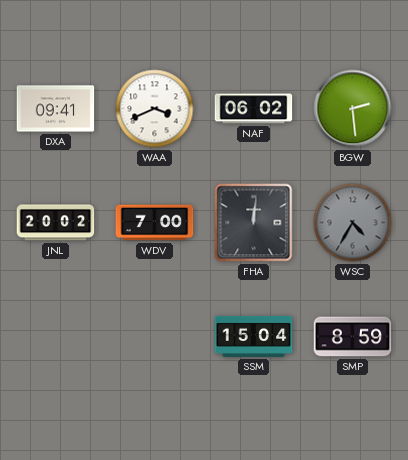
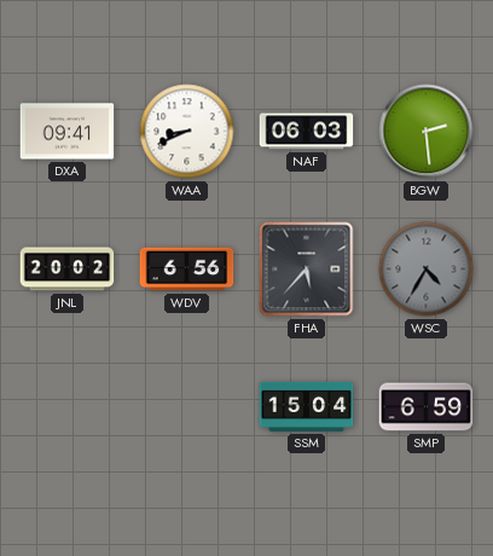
WAA: 3:41 -> 8:41 (187, 132)
NAF: 06:02 -> 06:03 (307, 132)
WDV: 7:00 -> 6:56 (187, 270)
FHA: 12:01 -> 5:37 (307, 270)
SMP: 8:59 -> 6:59 (427, 407)
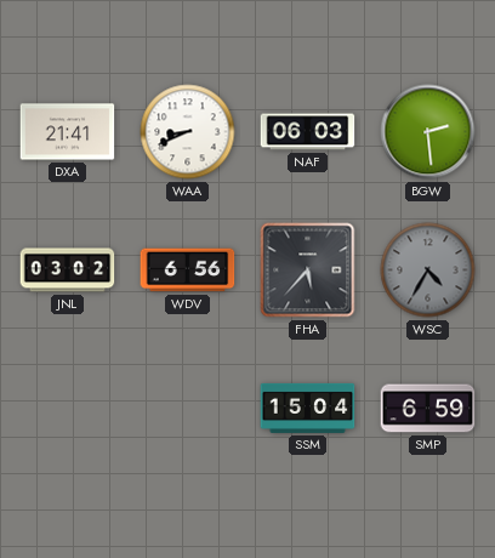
DXA: 09:41 -> 21:41 (68, 132)
JNL: 20:02 -> 03:02 (68, 271)
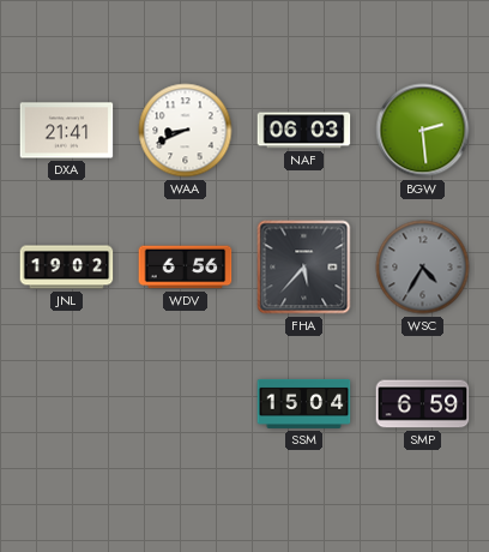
JNL: 03:02 -> 19:02 (67, 268)
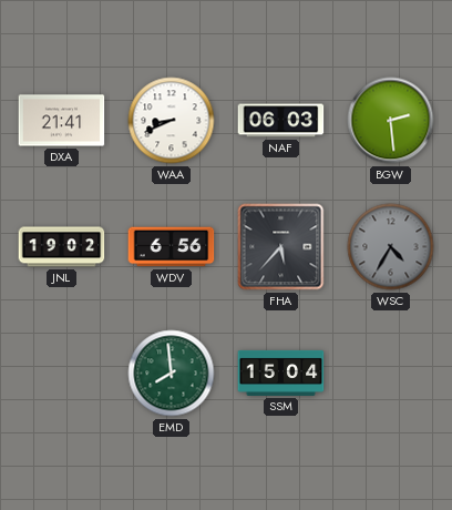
EMD: none -> 7:59 (172, 374)
SMP: 6:59 -> none (423, 404)
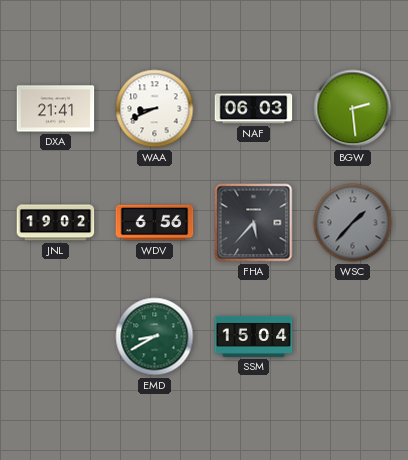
WSC: 4:35 -> 1:37 (353, 223)
EMD: 7:59 -> 8:40 (155, 337)
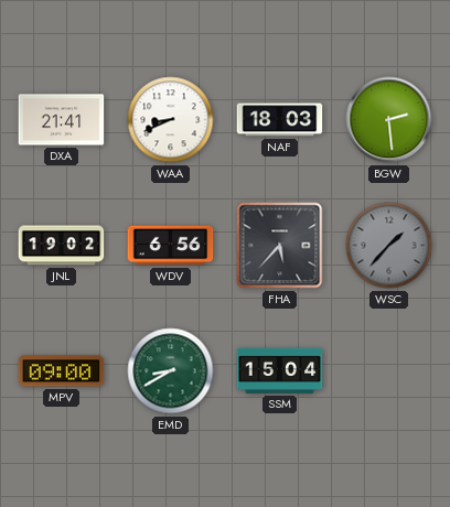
NAF: 06:03 -> 18:03 (280, 120)
MPV: none -> 09:00 (62, 371)
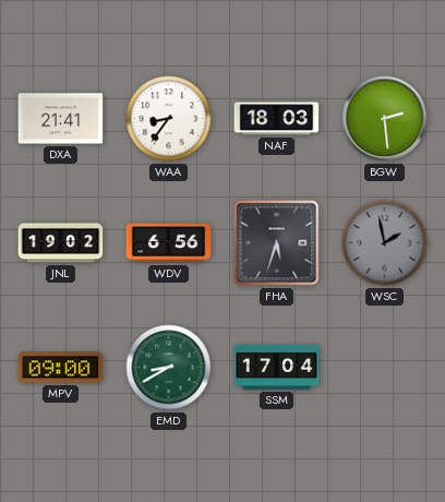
WAA: 8:41 -> 8:36 (169, 119)
FHA: 5:37 -> 5:33 (277, 243)
WSC: 1:37 -> 1:58 (385, 243)
SSM: 15:04 -> 17:04 (277, 367)
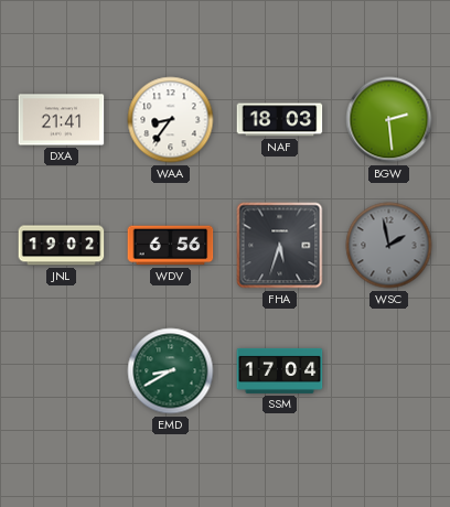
MPV: 09:00 -> none (61, 368)
